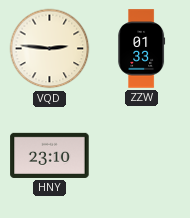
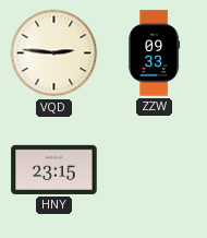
ZZW: 01:33 -> 09:33 (155, 53)
HNY: 23:10 -> 23:15 (54, 169)
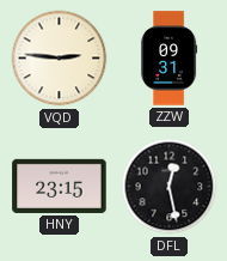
ZZW: 09:33 -> 09:31 (170, 59)
DFL: none -> 12:28 (170, 187)
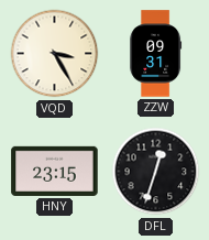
VQD: 2:46 -> 3:25 (55, 54)
DFL: 12:28 -> 12:33 (156, 172)
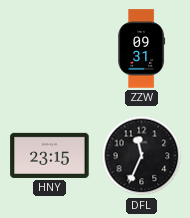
VQD: 3:25 -> none (55, 54)
DFL: 12:33 -> 11:34 (142, 156)
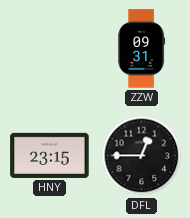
DFL: 11:34 -> 12:45 (142, 156)
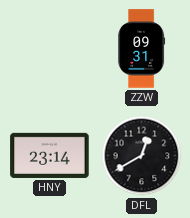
HNY: 23:15 -> 23:14 (50, 155)
DFL: 12:45 -> 12:40 (142, 156)
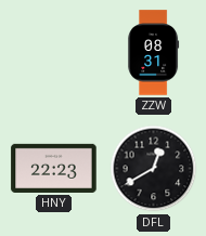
ZZW: 09:31 -> 08:31 (154, 53)
HNY: 23:14 -> 22:23 (54, 168)
